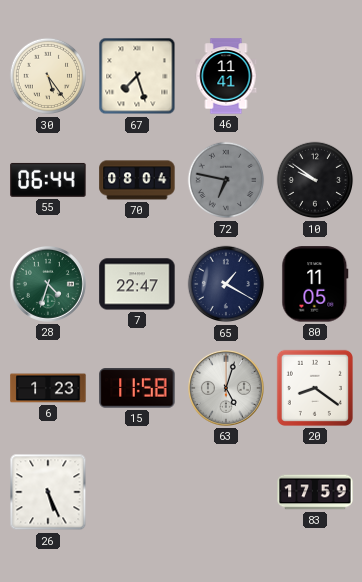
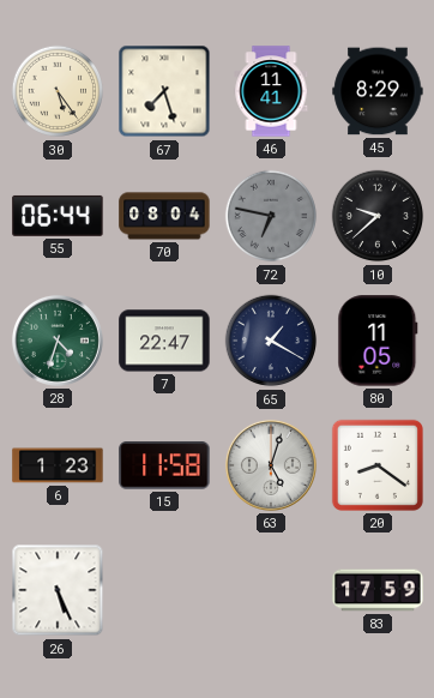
45: none -> 8:29 (378, 91)
10: 9:51 -> 9:38 (378, 216)
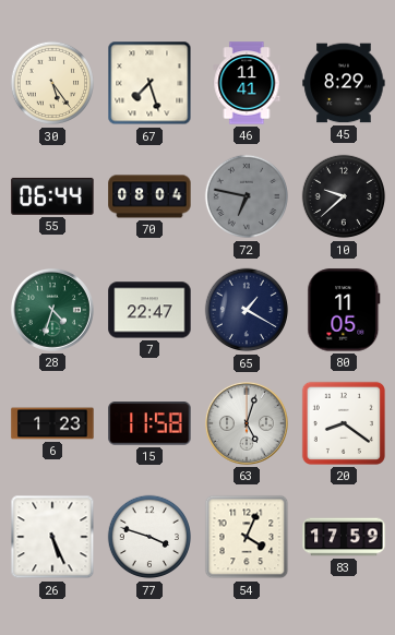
77: none -> 3:48 (149, 537)
54: none -> 4:04 (247, 537)
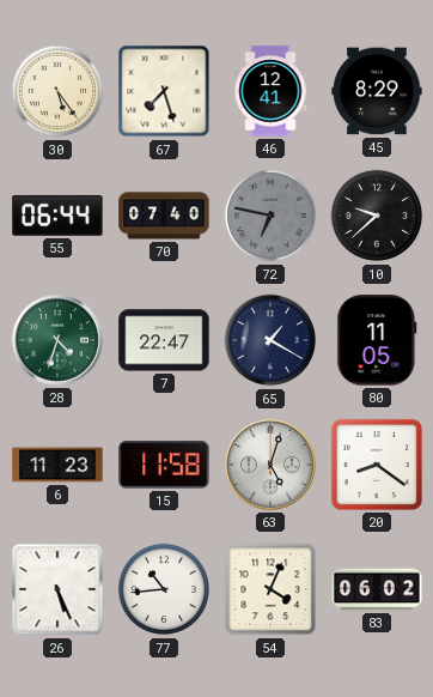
46: 11:41 -> 12:41 (270, 91)
70: 08:04 -> 07:40 (164, 216)
6: 1:23 -> 11:23 (57, 465)
77: 3:48 -> 10:44 (164, 589)
83: 17:59 -> 06:02 (377, 589)
